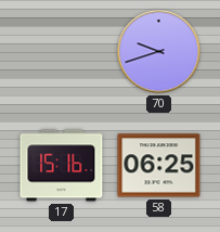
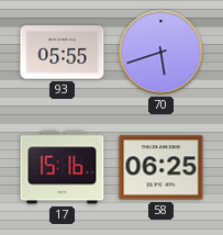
93: none -> 05:55 (63, 53)
70: 9:42 -> 5:42 (161, 53)
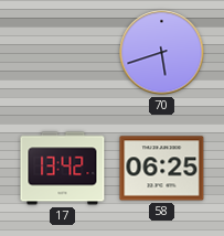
93: 05:55 -> none (63, 53)
17: 15:16 -> 13:42 (63, 169)
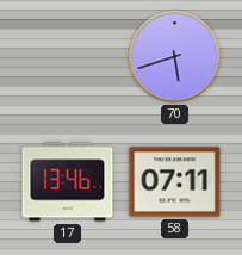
17: 13:42 -> 13:46 (68, 182)
58: 06:25 -> 07:11 (175, 182)
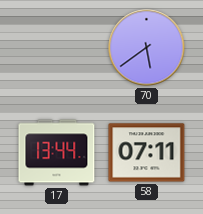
70: 5:42 -> 5:39 (147, 48)
17: 13:46 -> 13:44 (57, 153)
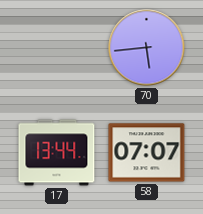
70: 5:39 -> 5:44 (147, 48)
58: 07:11 -> 07:07 (147, 153)
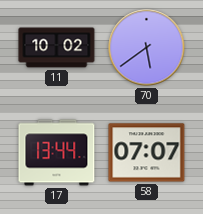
11: none -> 10:02 (57, 48)
70: 5:44 -> 5:39 (147, 48)
